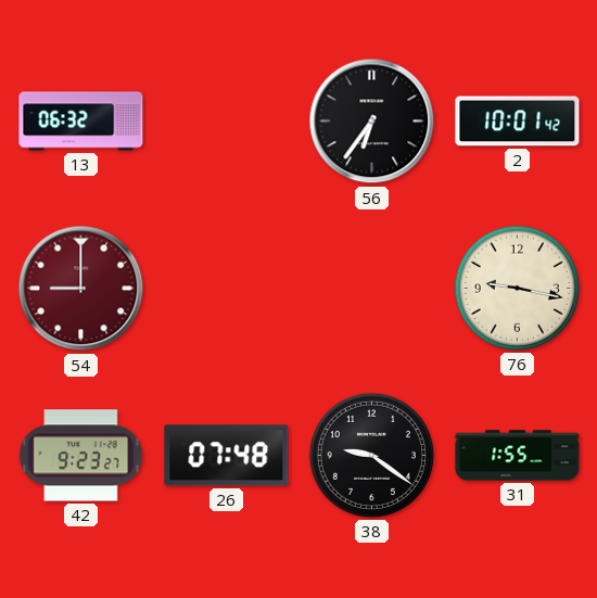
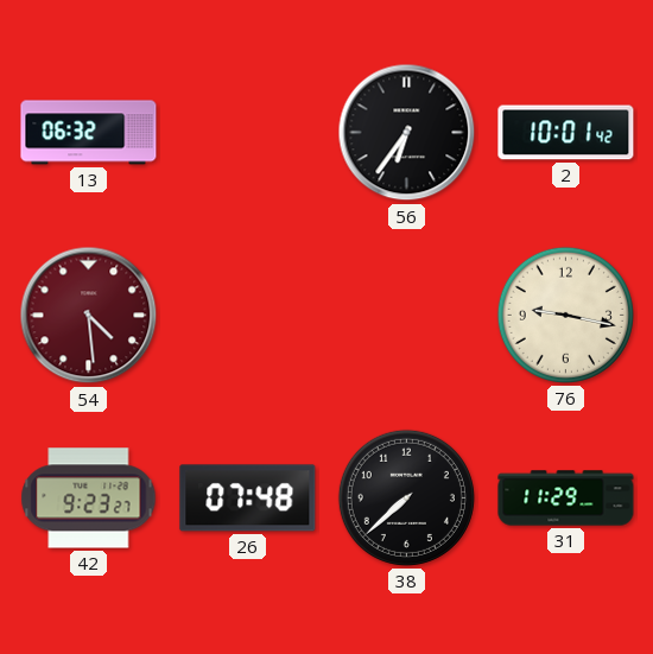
54: 9:00 -> 4:29 (89, 316)
38: 9:21 -> 7:38 (406, 497)
31: 1:55 -> 11:29 (566, 499)
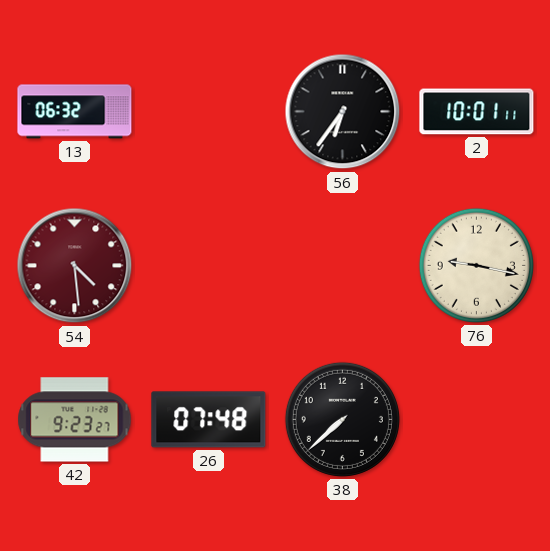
2: 10:01:42 -> 10:01:11 (477, 112)
31: 11:29 -> none (566, 499)
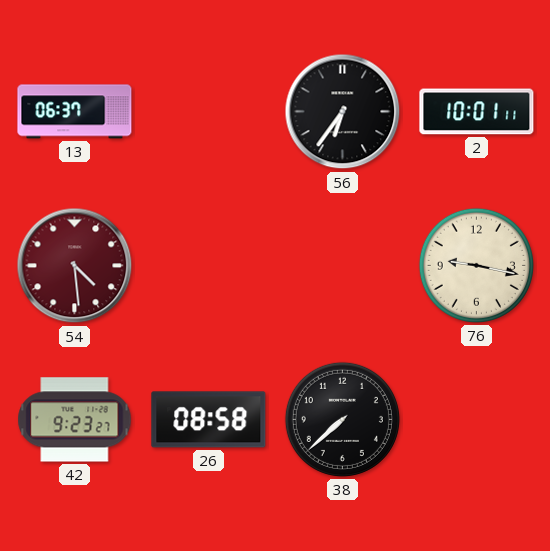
13: 06:32 -> 06:37 (75, 112)
26: 07:48 -> 08:58 (209, 420)
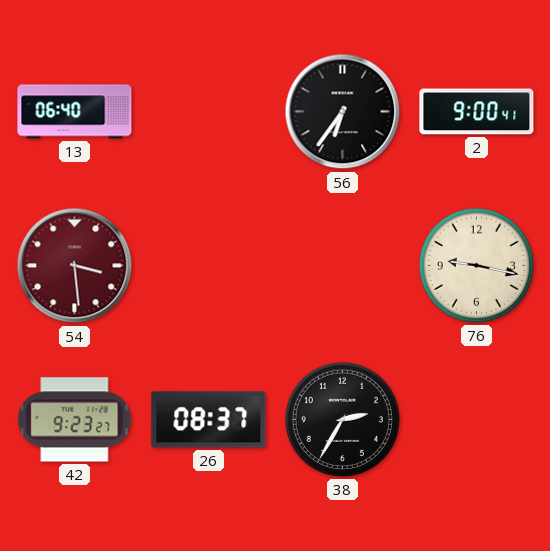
13: 06:37 -> 06:40 (75, 112)
2: 10:01 -> 9:00 (477, 112)
54: 4:29 -> 3:29 (75, 266)
26: 08:58 -> 08:37 (209, 420)
38: 7:38 -> 2:35 (342, 419)
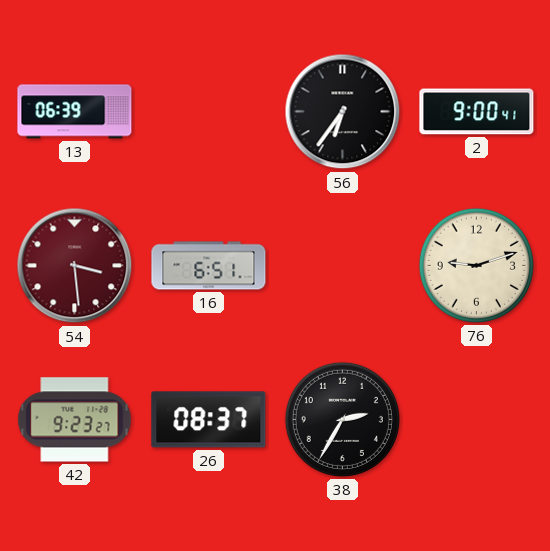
13: 06:40 -> 06:39 (75, 112)
16: none -> 6:51 (209, 266)
76: 9:17 -> 9:12 (476, 265)
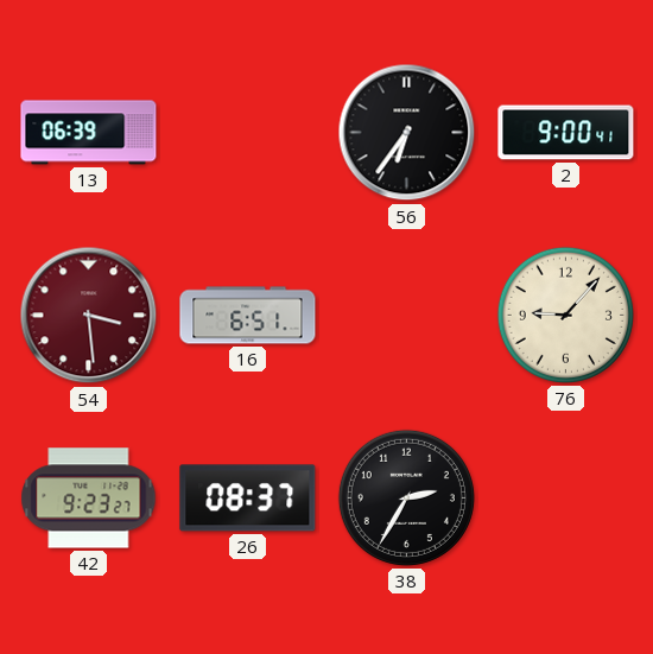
76: 9:12 -> 9:07 (565, 315)
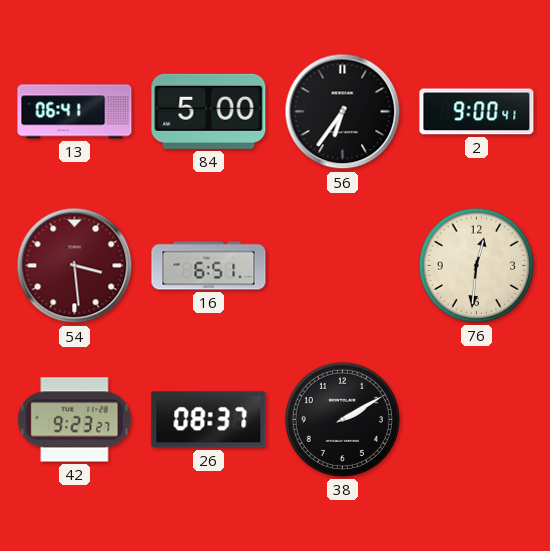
13: 06:39 -> 06:41 (75, 112)
84: none -> 5:00 (209, 111)
76: 9:07 -> 12:31 (476, 265)
38: 2:35 -> 2:10 (342, 419)
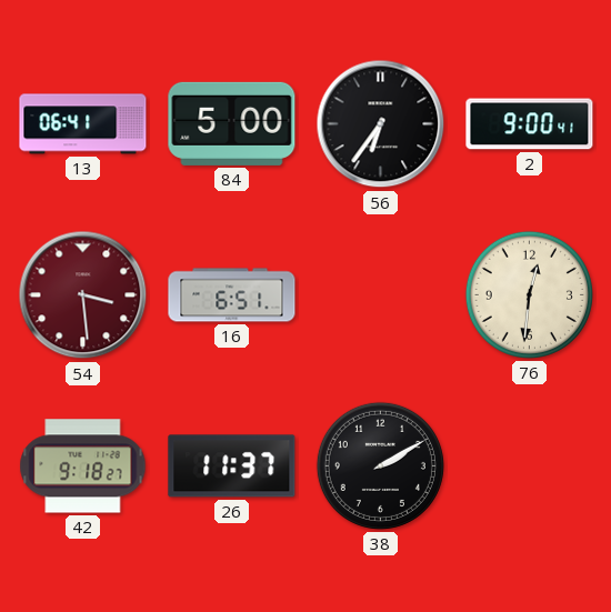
42: 9:23 -> 9:18 (83, 466)
26: 08:37 -> 11:37 (232, 466)
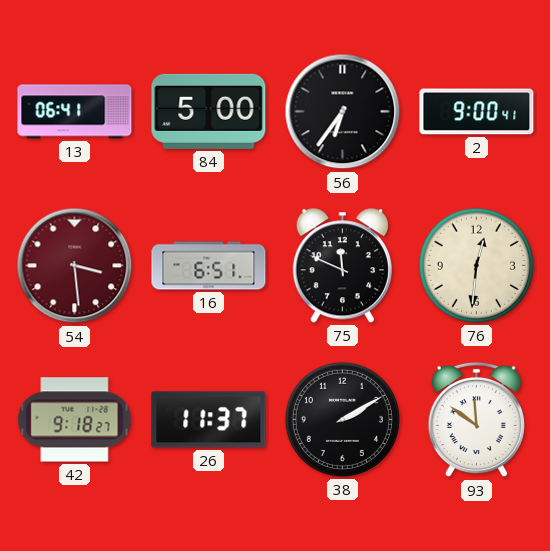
75: none -> 11:49 (342, 266)
93: none -> 11:51 (476, 420)
